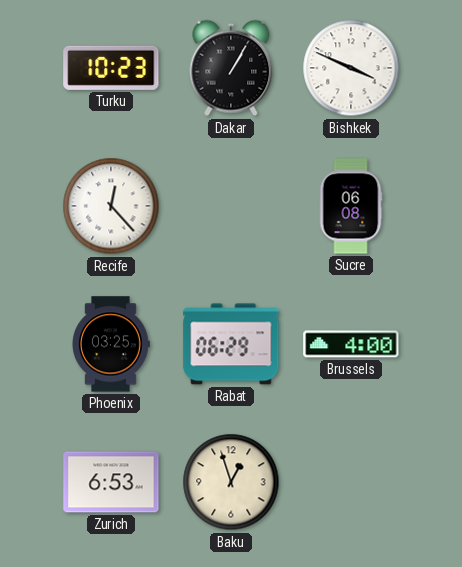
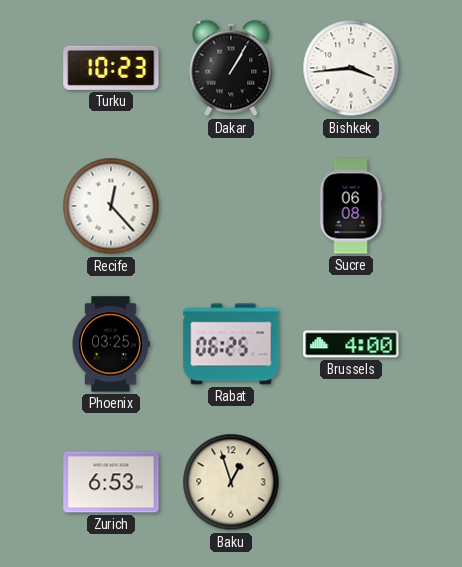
Bishkek: 3:49 -> 3:44 (351, 68)
Rabat: 06:29 -> 06:25 (231, 344)
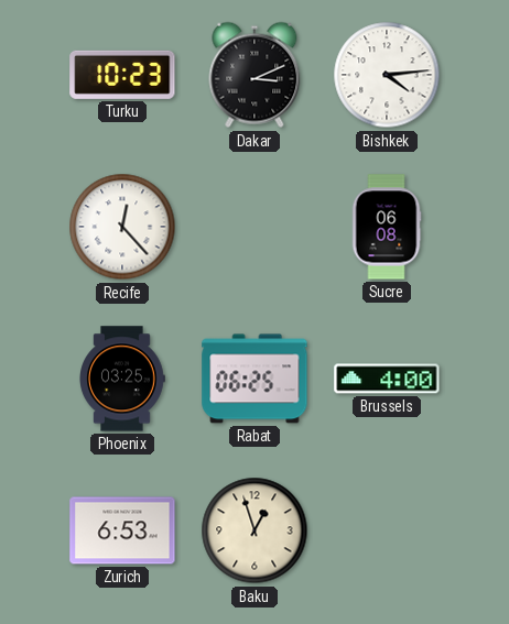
Dakar: 1:05 -> 3:11 (254, 75)
Bishkek: 3:44 -> 4:14 (387, 75)
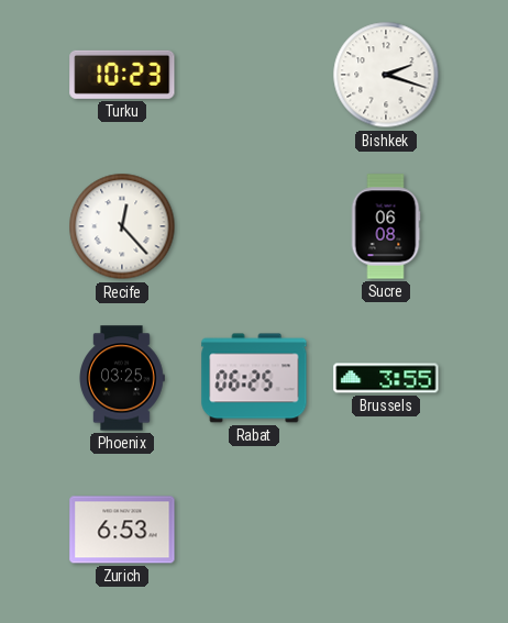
Dakar: 3:11 -> none (254, 75)
Bishkek: 4:14 -> 2:18 (386, 75)
Brussels: 4:00 -> 3:55 (386, 378)
Baku: 12:57 -> none (254, 530)
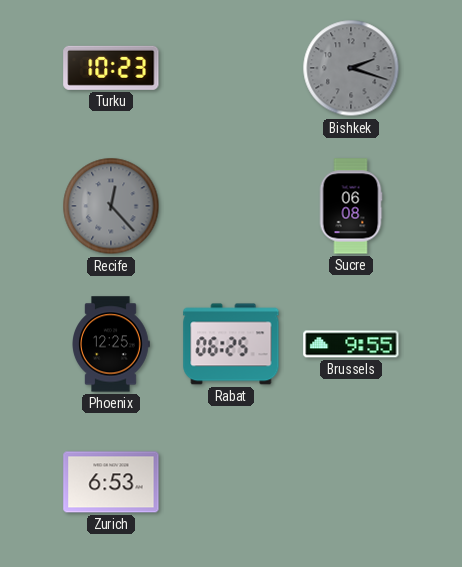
Bishkek dial: white -> grey (351, 68)
Recife dial: white -> grey (111, 206)
Phoenix: 03:25 -> 12:25 (111, 344)
Brussels: 3:55 -> 9:55 (351, 344)
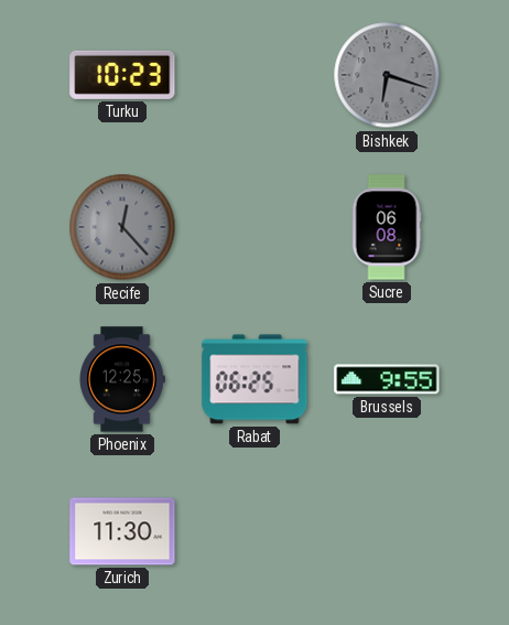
Bishkek: 2:18 -> 6:18 (387, 75)
Zurich: 6:53 -> 11:30 (122, 531)
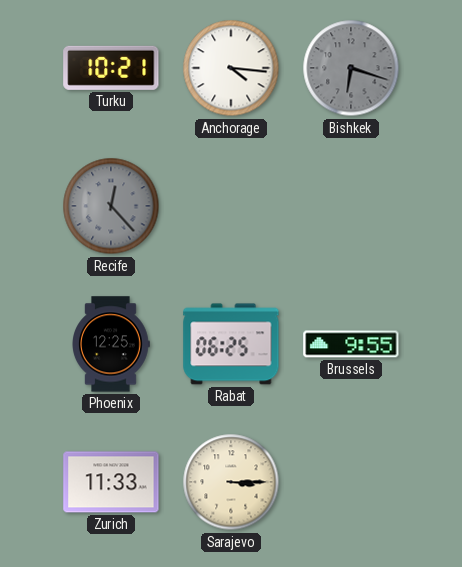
Turku: 10:23 -> 10:21 (111, 68)
Anchorage: none -> 4:16 (231, 68)
Sucre: 06:08 -> none (387, 227)
Zurich: 11:30 -> 11:33 (111, 482)
Sarajevo: none -> 3:15 (231, 482)
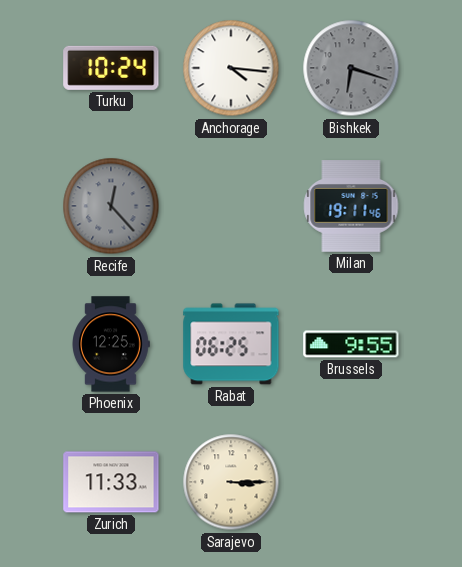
Turku: 10:21 -> 10:24 (111, 68)
Milan: none -> 19:11 (351, 206)
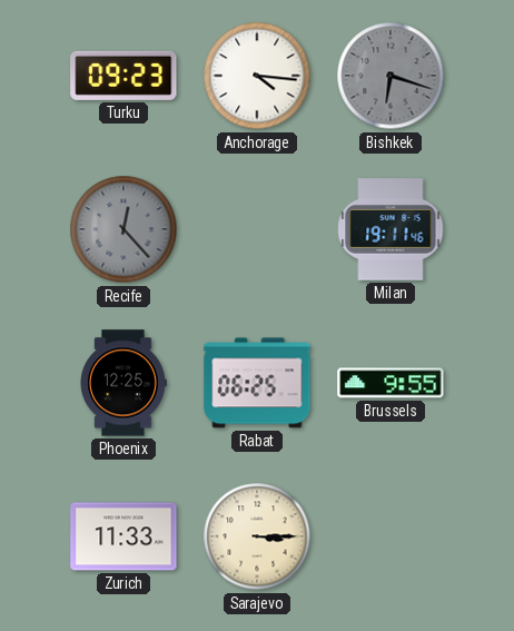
Turku: 10:24 -> 09:23 (123, 76)
